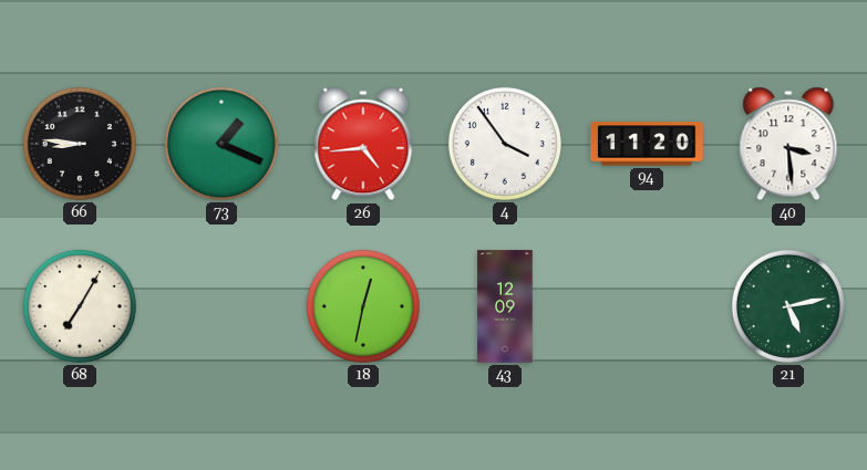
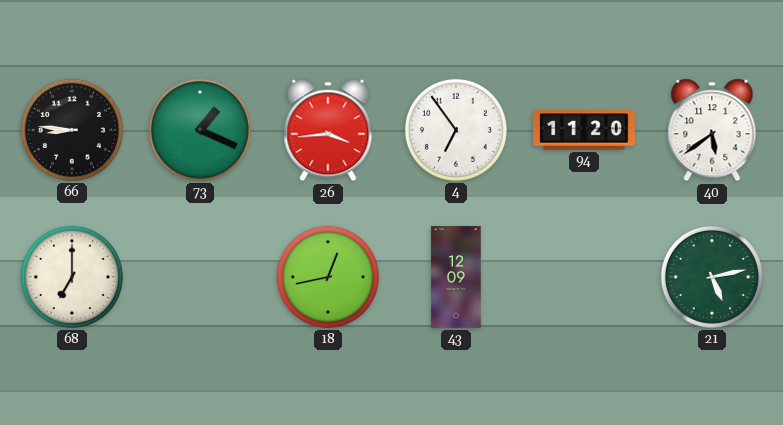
26: 4:44 -> 3:44 (328, 130)
4: 3:54 -> 6:54 (456, 130)
40: 3:29 -> 5:39 (712, 130)
68: 7:05 -> 7:00 (72, 277)
18: 12:32 -> 12:43 (328, 277)
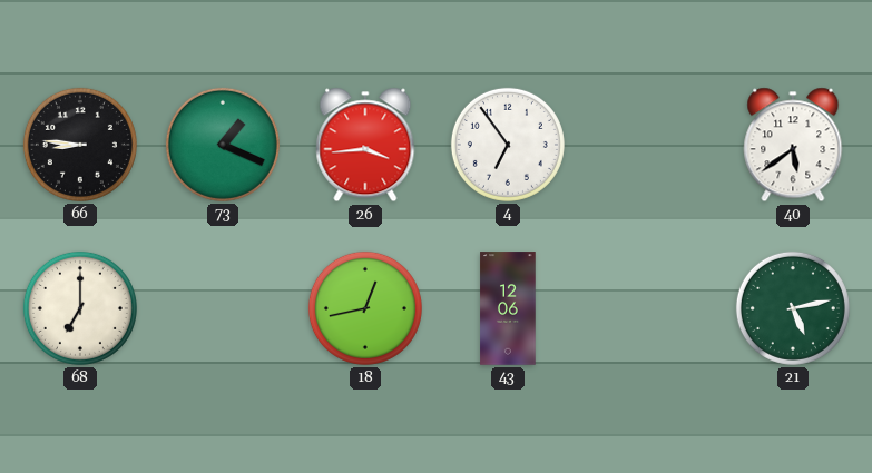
94: 11:20 -> none (584, 130)
43: 12:09 -> 12:06 (508, 308)
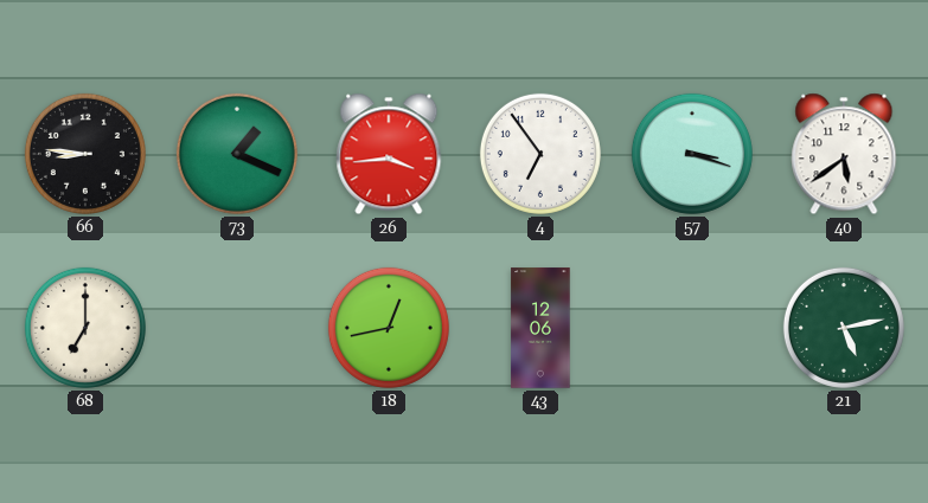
57: none -> 3:18 (692, 154)
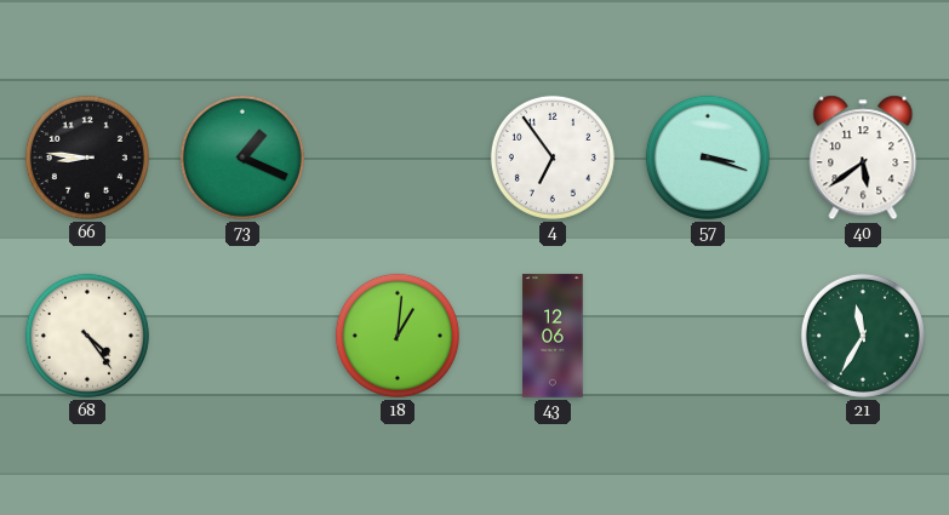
26: 3:44 -> none (389, 154)
68: 7:00 -> 4:24 (87, 336)
18: 12:43 -> 1:01 (398, 336)
21: 5:13 -> 11:35 (863, 336)
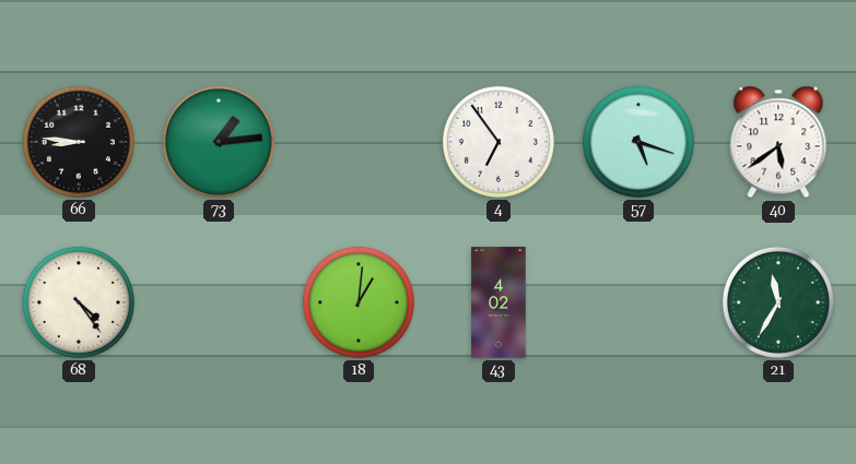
73: 1:19 -> 1:14 (219, 142)
57: 3:18 -> 5:18 (638, 142)
43: 12:06 -> 4:02 (499, 302)
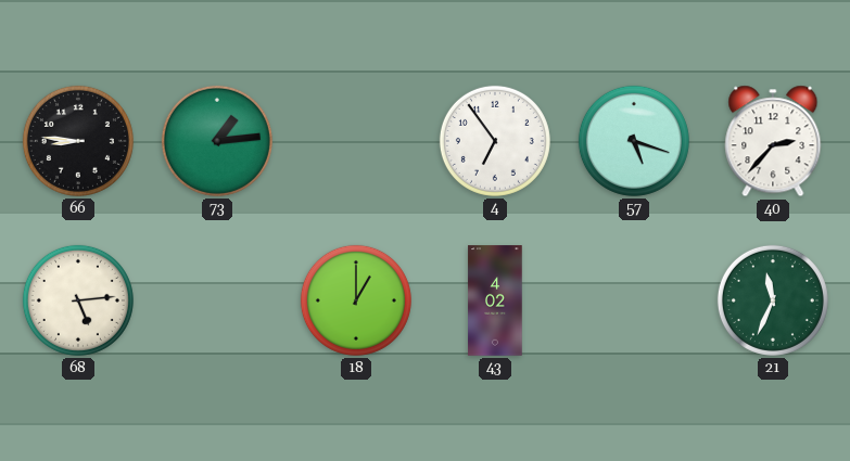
40: 5:39 -> 2:37 (773, 141)
68: 4:24 -> 5:14 (78, 300)
18: 1:01 -> 1:00 (356, 300)
21: 11:35 -> 11:34 (773, 300)
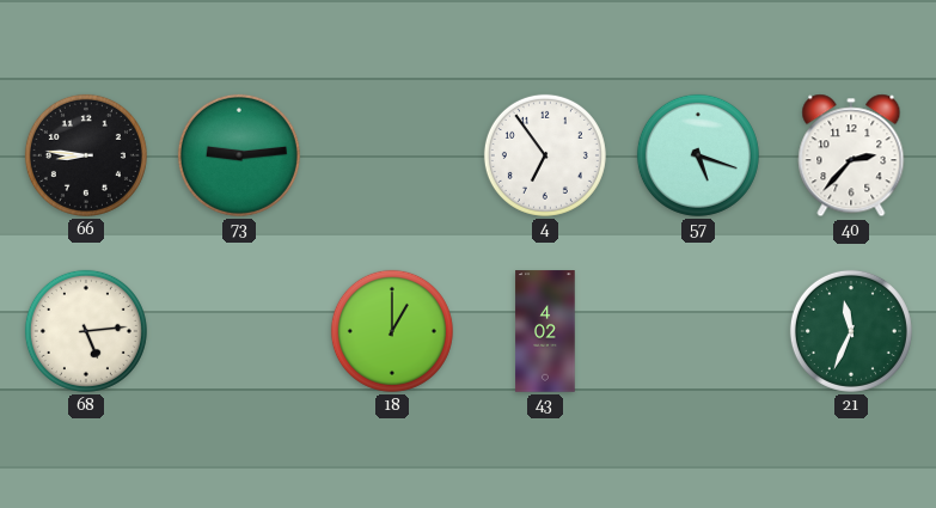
73: 1:14 -> 9:14 (239, 155)
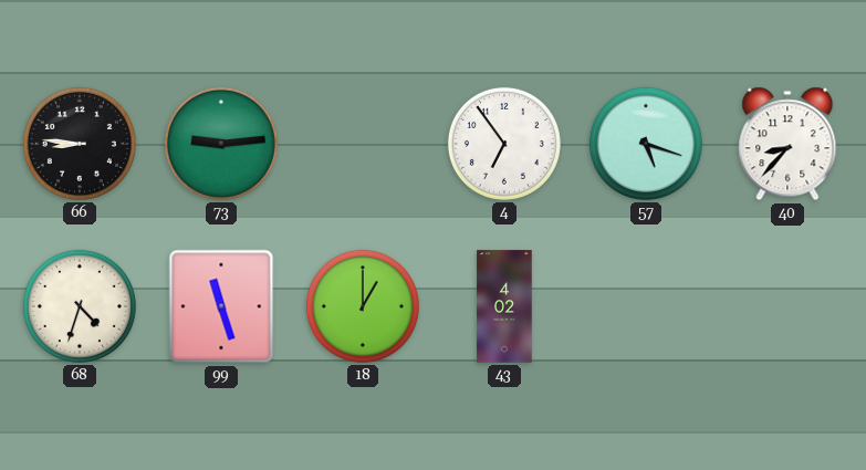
40: 2:37 -> 8:37 (787, 144)
68: 5:14 -> 4:33 (80, 306)
99: none -> 11:27 (221, 306)
21: 11:34 -> none (851, 331)
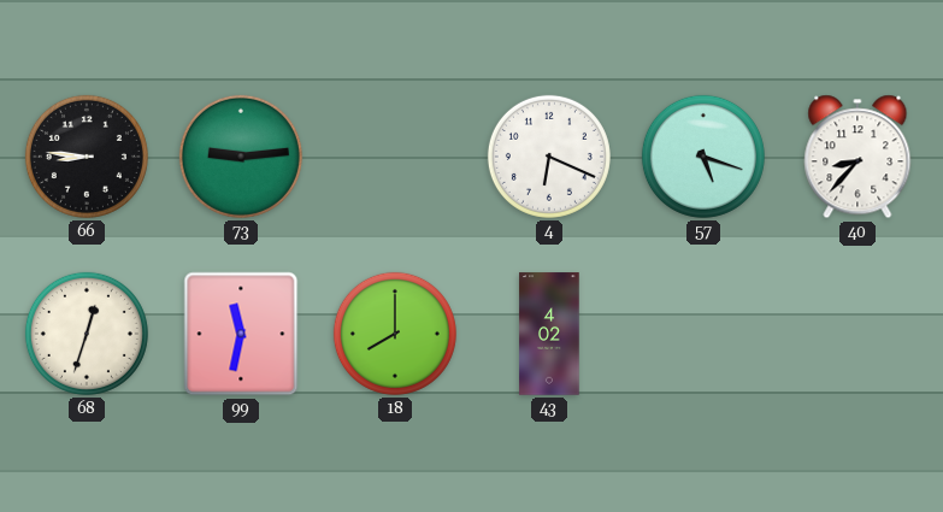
4: 6:54 -> 6:19 (549, 157)
68: 4:33 -> 12:33 (87, 334)
99: 11:27 -> 11:32 (241, 334)
18: 1:00 -> 8:00 (395, 334)
